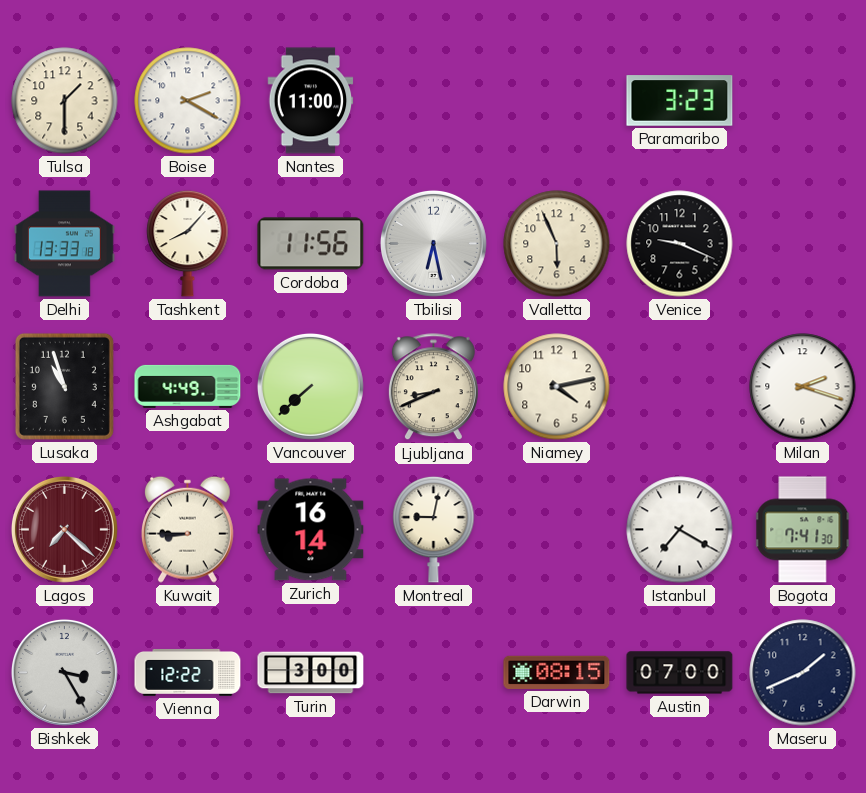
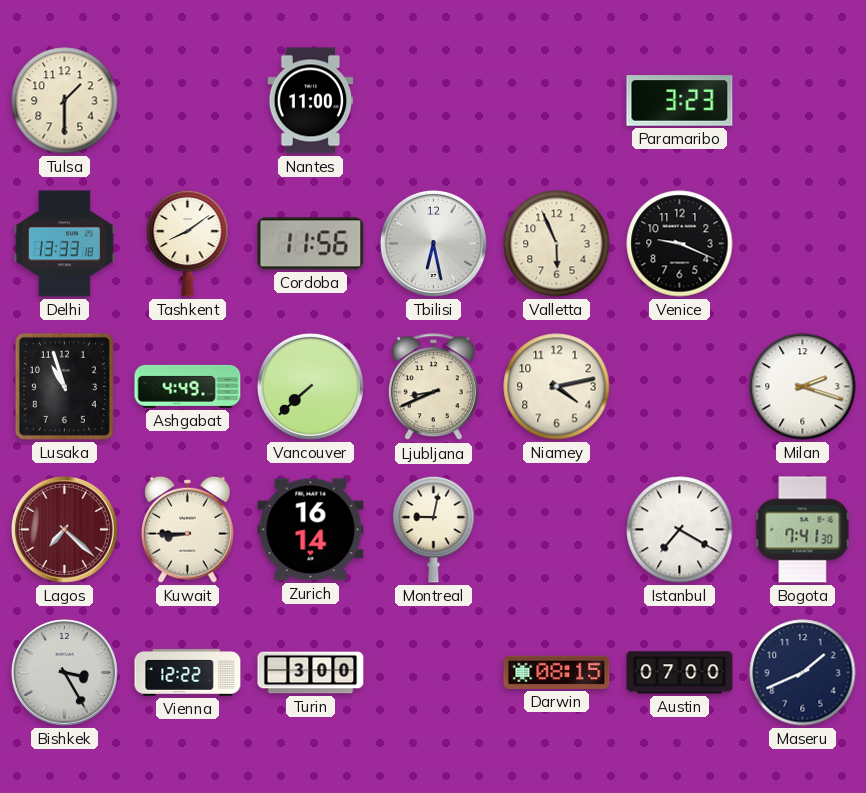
Boise: 2:20 -> none (188, 101)
Tashkent: 8:07 -> 8:09 (188, 243)
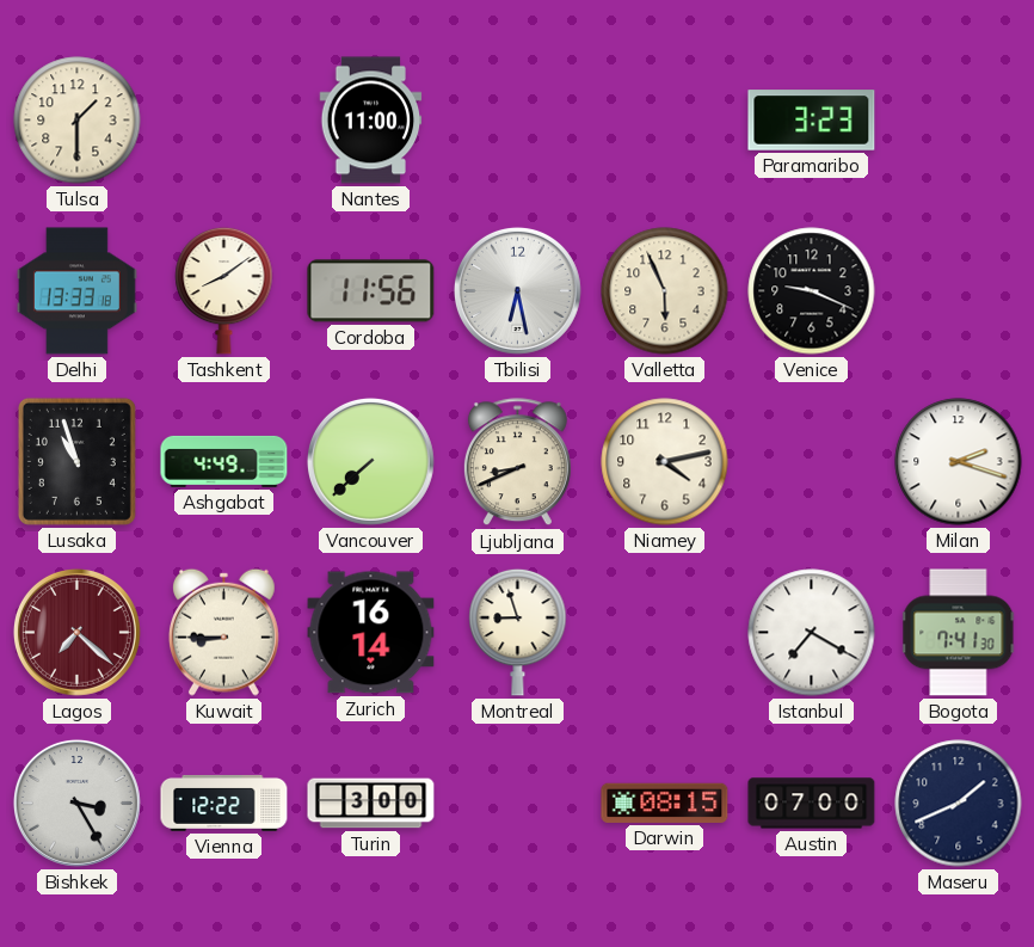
Montreal: 9:02 -> 8:57 (518, 632)
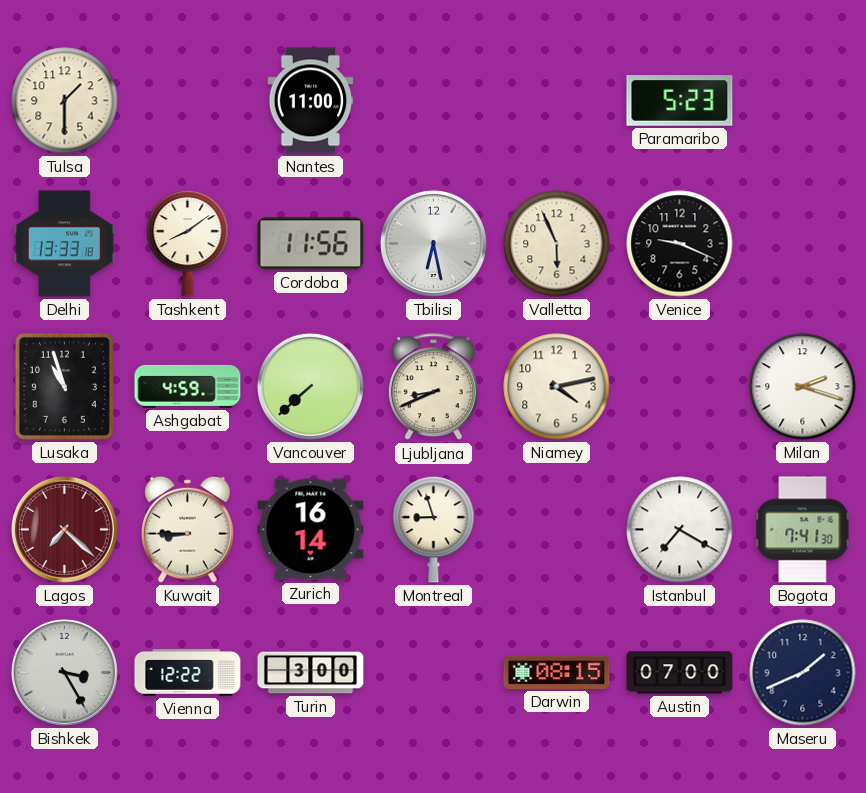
Paramaribo: 3:23 -> 5:23 (680, 101)
Ashgabat: 4:49 -> 4:59 (188, 386)
